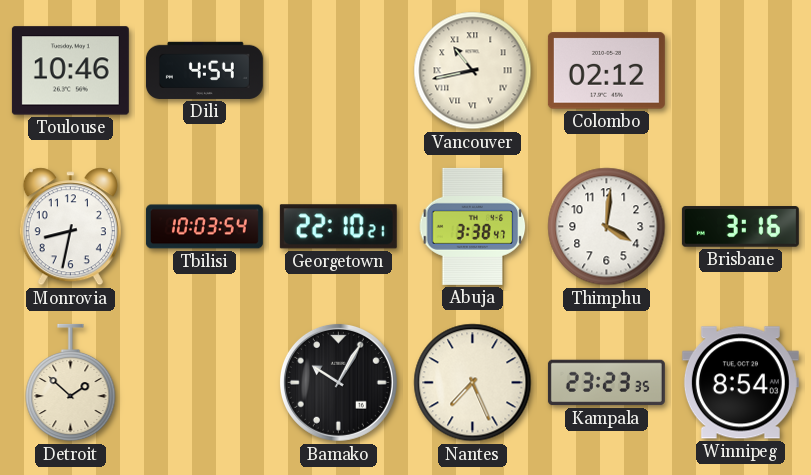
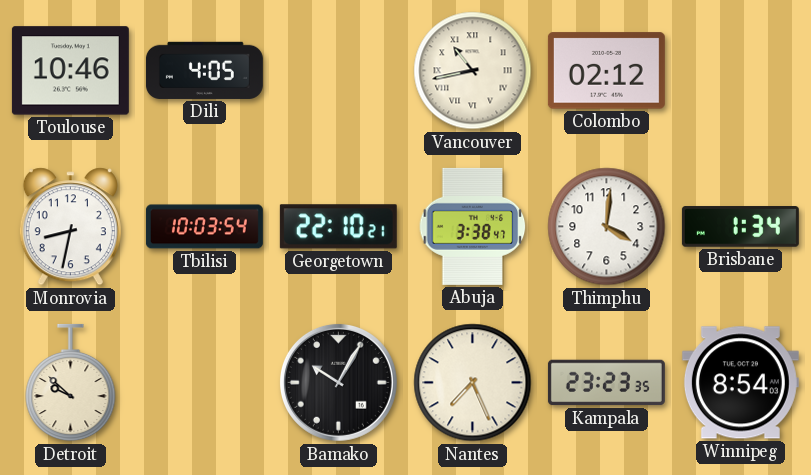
Dili: 4:54 -> 4:05 (204, 70)
Brisbane: 3:16 -> 1:34 (740, 227)
Detroit: 1:52 -> 9:52 (71, 383)
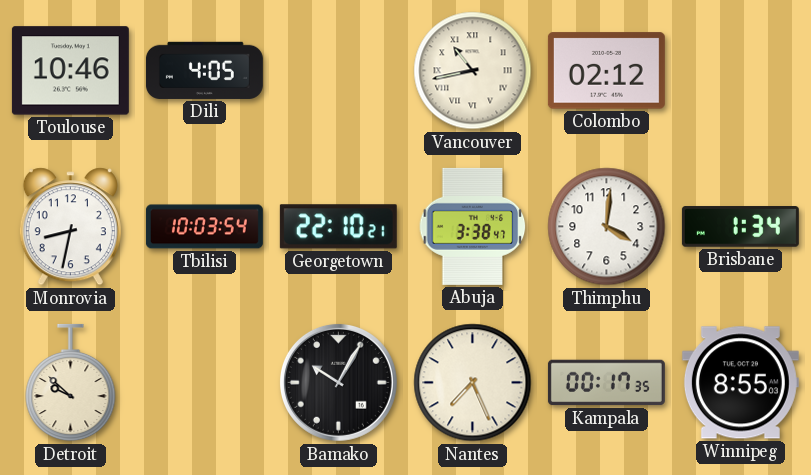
Kampala: 23:23 -> 00:17 (606, 383)
Winnipeg: 8:54 -> 8:55 (740, 383)
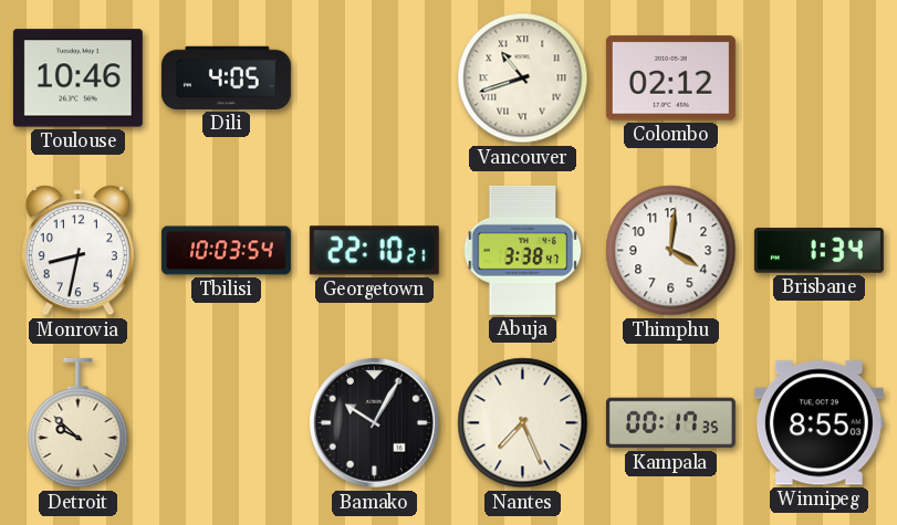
Vancouver: 10:43 -> 10:42 (523, 78)
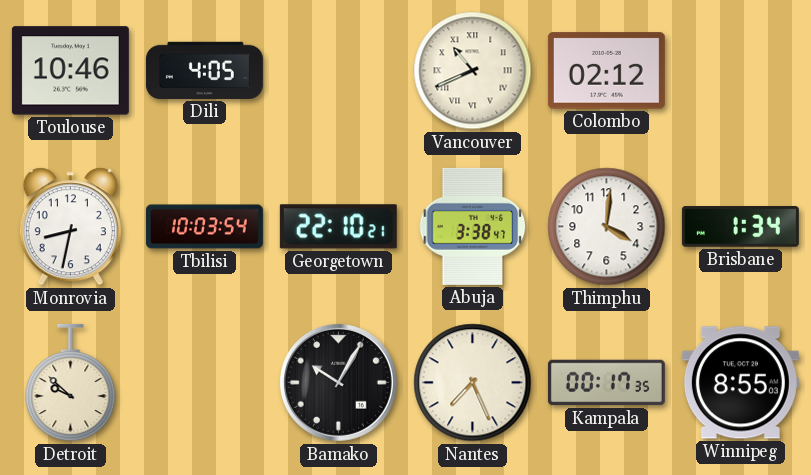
Vancouver: 10:42 -> 10:41 (473, 71)
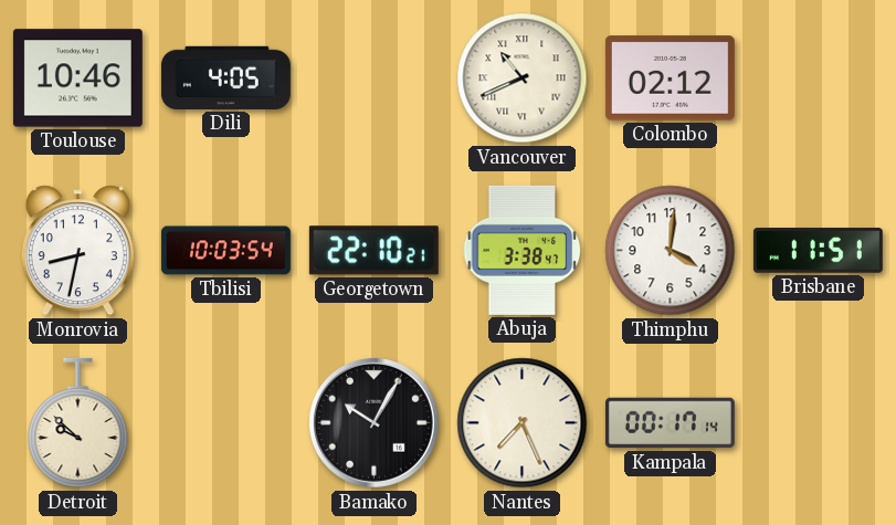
Brisbane: 1:34 -> 11:51 (818, 251)
Kampala: 00:17:35 -> 00:17:14 (670, 423)
Winnipeg: 8:55 -> none (740, 383)
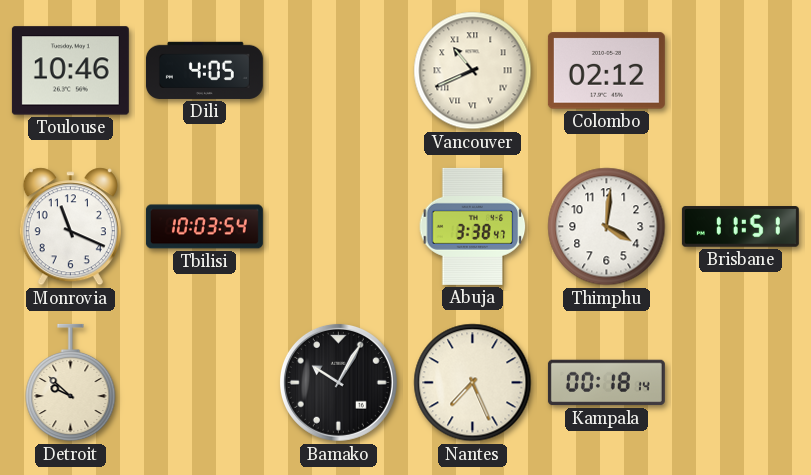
Monrovia: 8:32 -> 11:19 (70, 227)
Georgetown: 22:10 -> none (373, 251)
Kampala: 00:17 -> 00:18 (606, 383)
